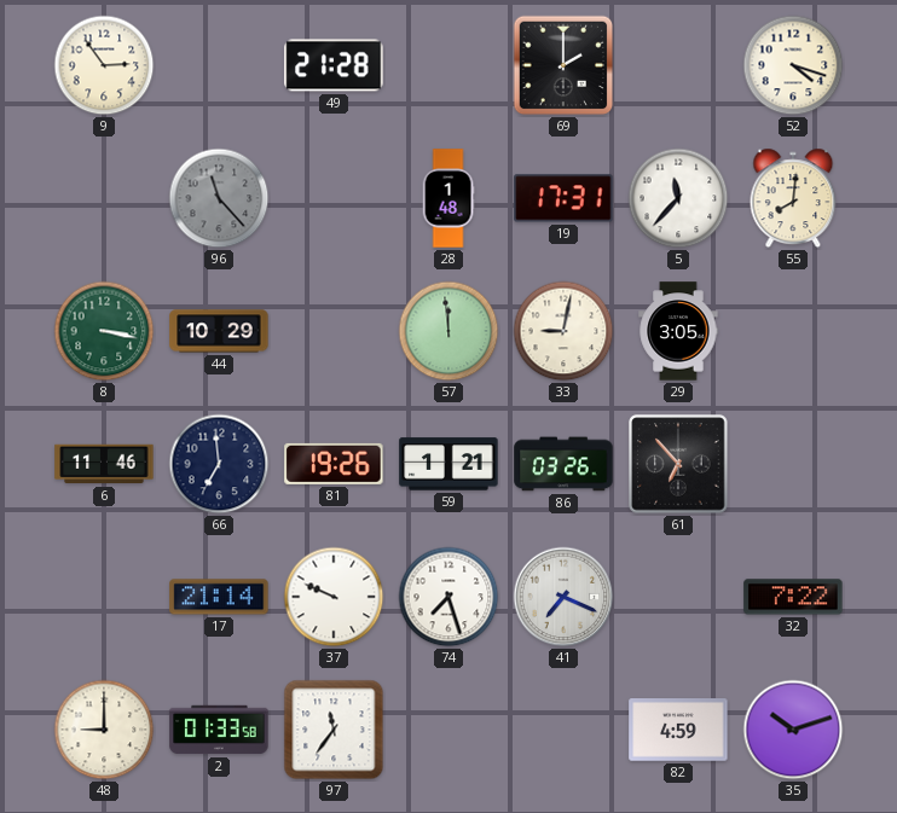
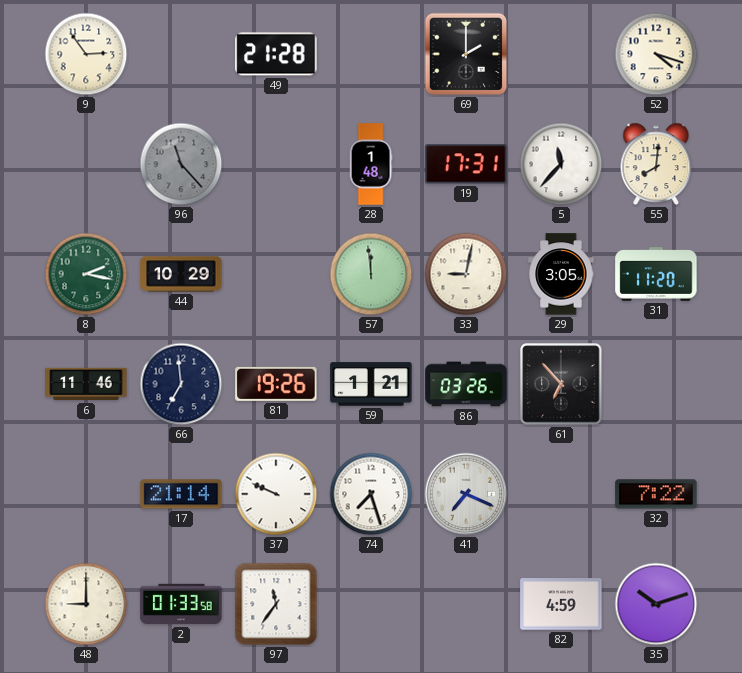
8: 3:17 -> 2:17 (86, 274)
31: none -> 11:20 (656, 274)
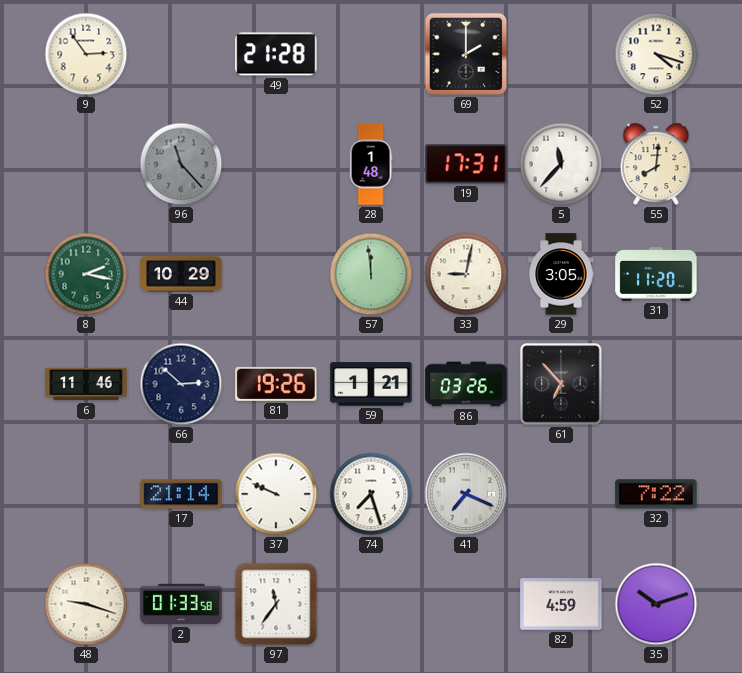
66: 6:59 -> 2:52 (181, 384)
48: 9:00 -> 9:18 (86, 604)
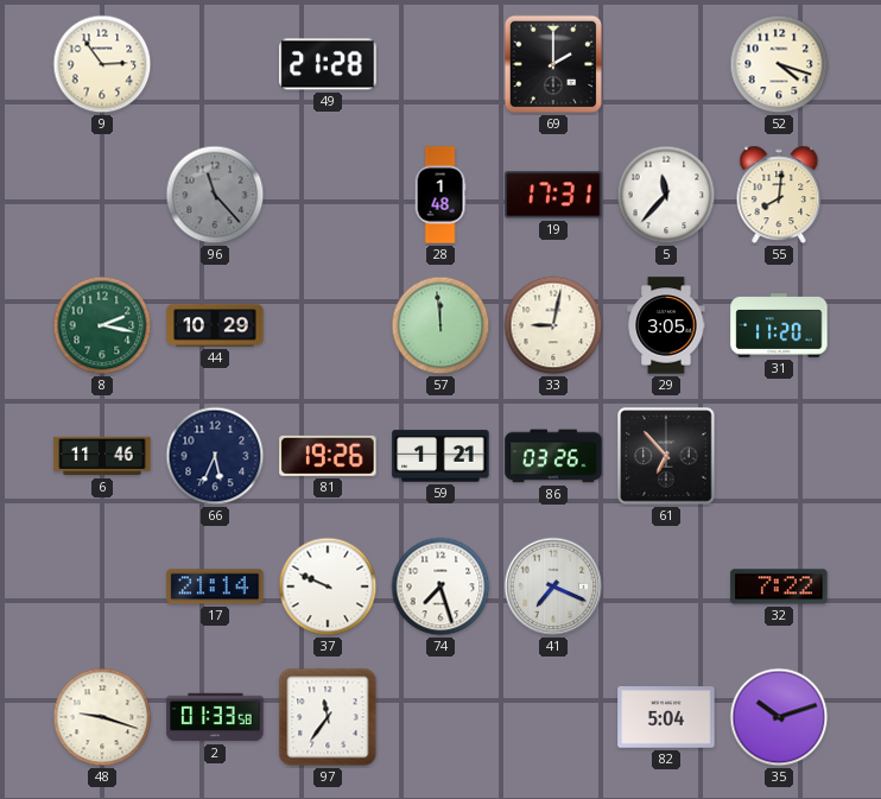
66: 2:52 -> 5:34 (215, 456)
82: 4:59 -> 5:04 (666, 717)
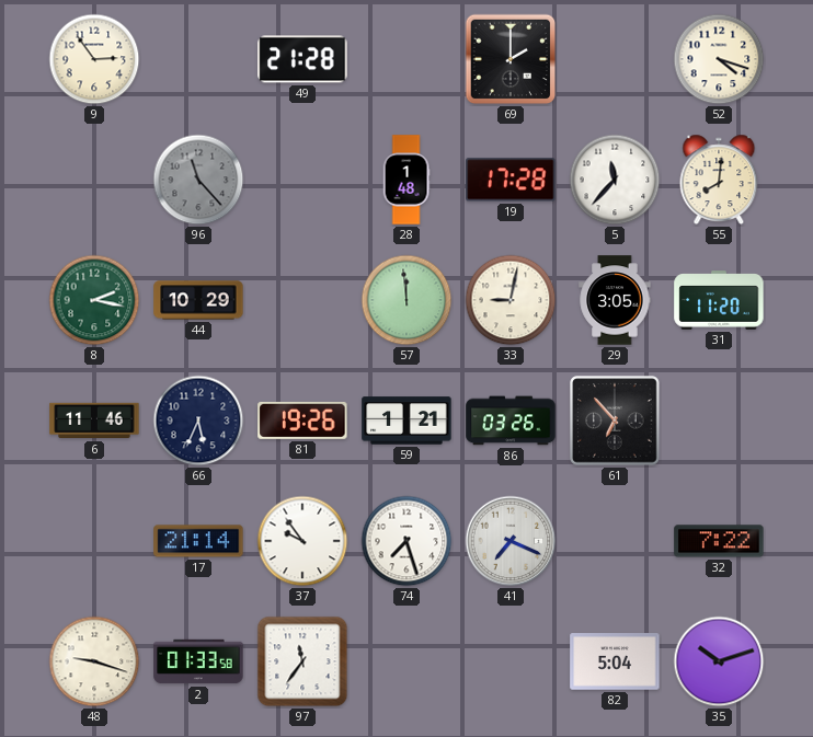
19: 17:31 -> 17:28 (511, 180)
37: 9:49 -> 9:54 (302, 541)
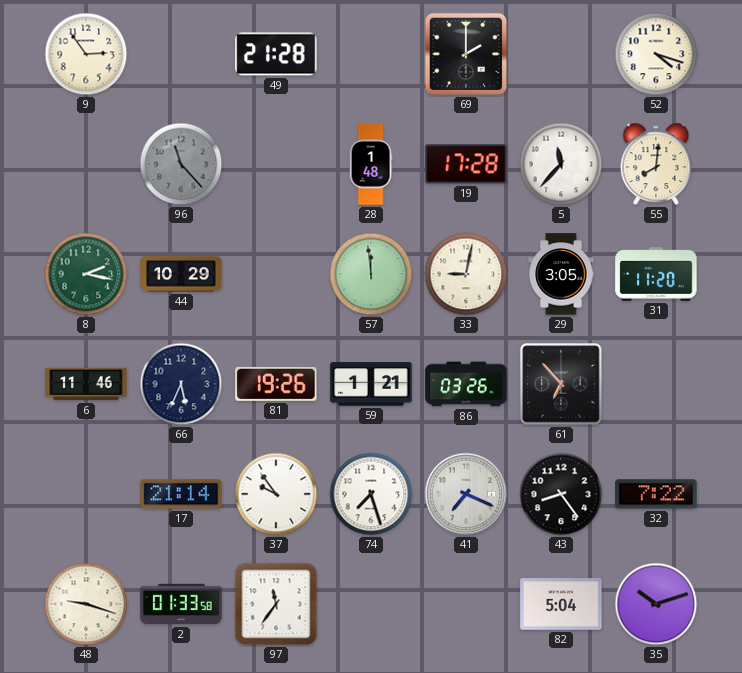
43: none -> 8:24 (561, 494)
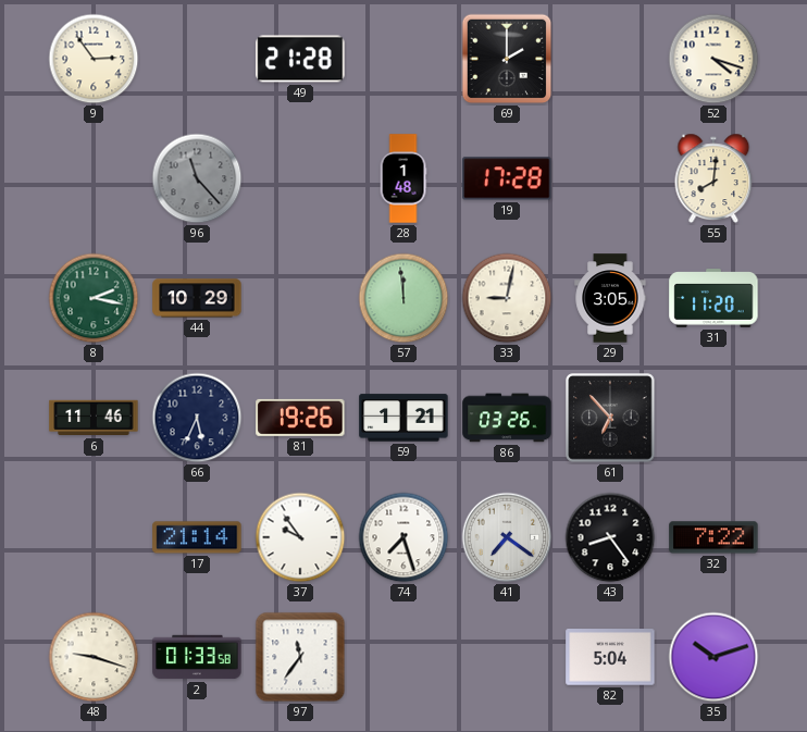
5: 11:37 -> none (561, 164)
41: 7:19 -> 7:21 (507, 537)
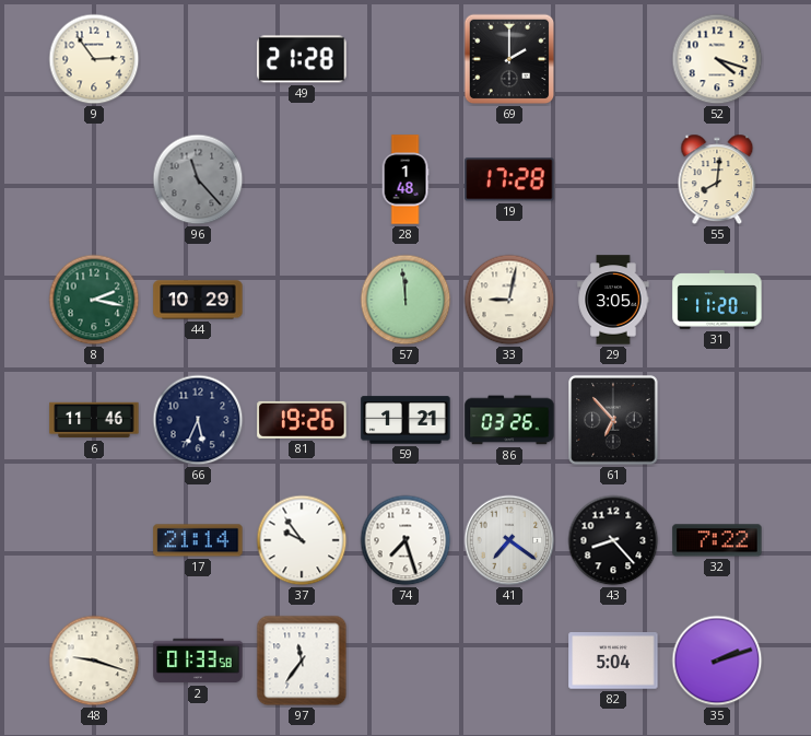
43: 8:24 -> 8:23 (613, 540)
35: 10:12 -> 2:12 (717, 661)
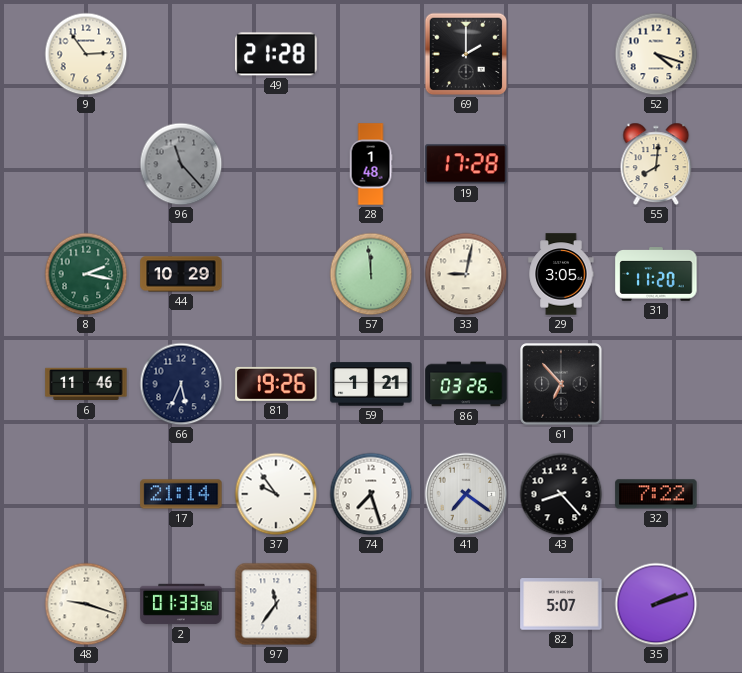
82: 5:04 -> 5:07 (561, 604)
